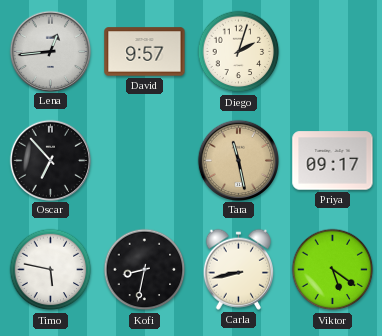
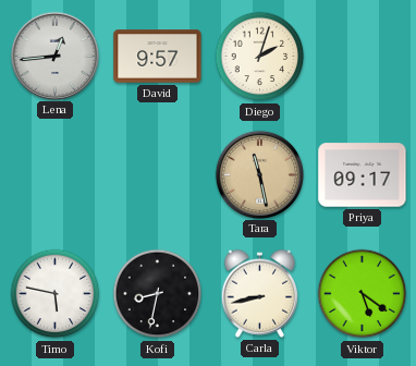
Oscar: 6:53 -> none (50, 160)
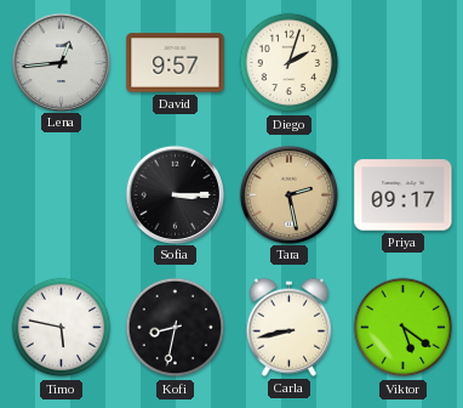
Sofia: none -> 3:15 (175, 194)
Tara: 11:28 -> 2:28 (288, 194)
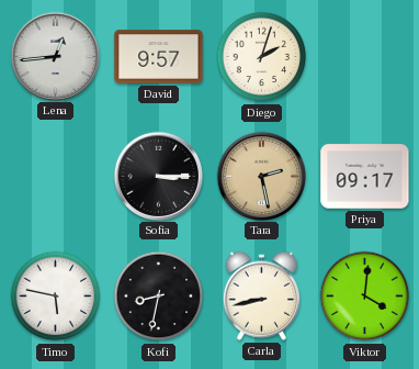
Viktor: 5:21 -> 4:01 (365, 297)
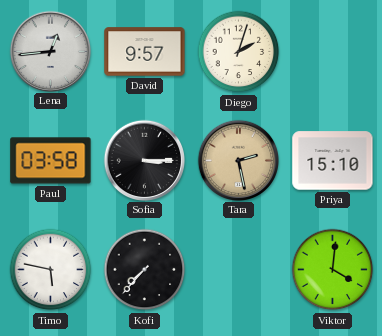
Paul: none -> 03:58 (51, 161)
Priya: 09:17 -> 15:10 (333, 161)
Kofi: 8:32 -> 7:37 (145, 270)
Carla: 8:43 -> none (261, 295)
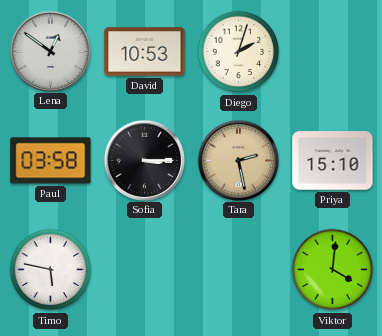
Lena: 12:44 -> 12:51 (50, 51)
David: 9:57 -> 10:53 (145, 52)
Kofi: 7:37 -> none (145, 270)
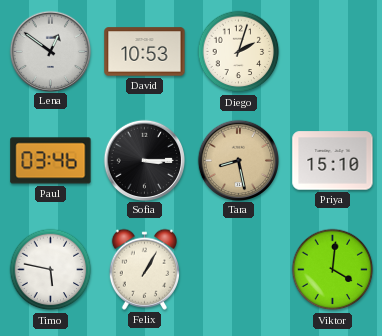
Paul: 03:58 -> 03:46 (51, 161)
Tara: 2:28 -> 8:28 (238, 160)
Felix: none -> 1:05 (144, 269)
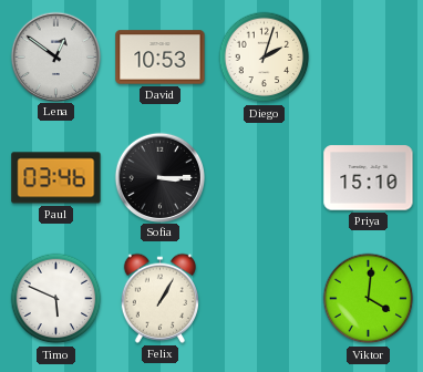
Tara: 8:28 -> none (238, 160)
Timo: 5:47 -> 5:49 (56, 299)
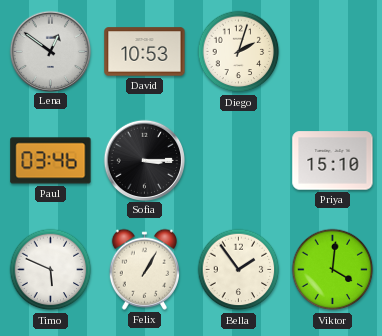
Bella: none -> 1:54 (239, 270)
